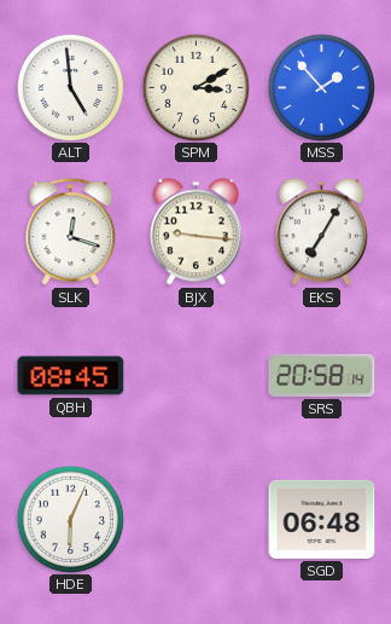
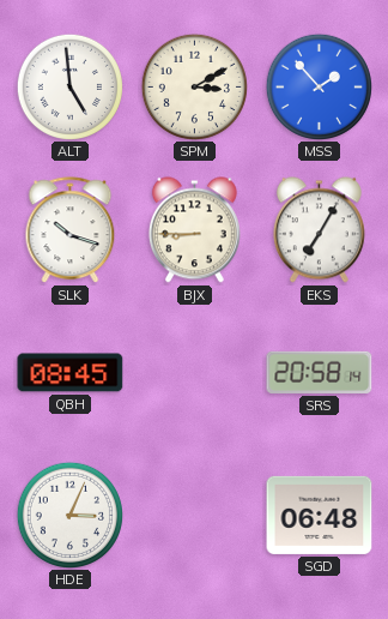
SLK: 12:18 -> 10:18 (71, 230)
BJX: 9:16 -> 8:45 (194, 230)
HDE: 6:04 -> 3:04 (69, 515)
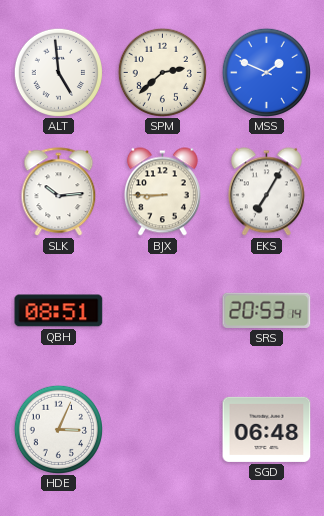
SPM: 3:10 -> 2:38 (162, 72)
MSS: 1:53 -> 1:49 (266, 72)
SLK: 10:18 -> 10:14 (59, 192)
QBH: 08:45 -> 08:51 (59, 311)
SRS: 20:58 -> 20:53 (267, 310)
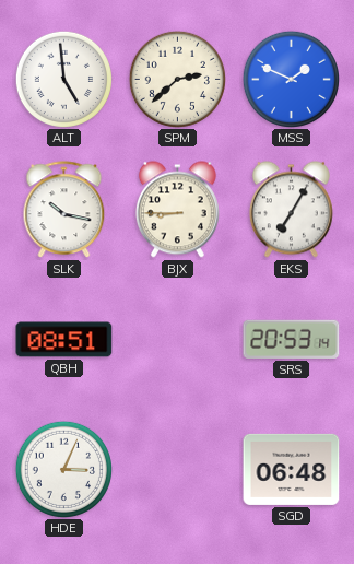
SLK: 10:14 -> 10:17 (64, 210)
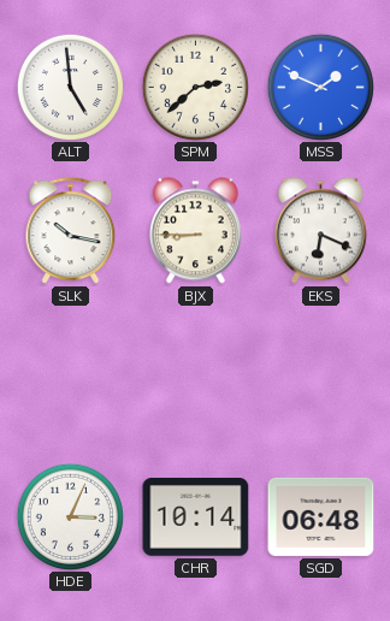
EKS: 7:05 -> 6:19 (320, 231)
QBH: 08:51 -> none (64, 340)
SRS: 20:53 -> none (292, 339)
CHR: none -> 10:14 (196, 517)
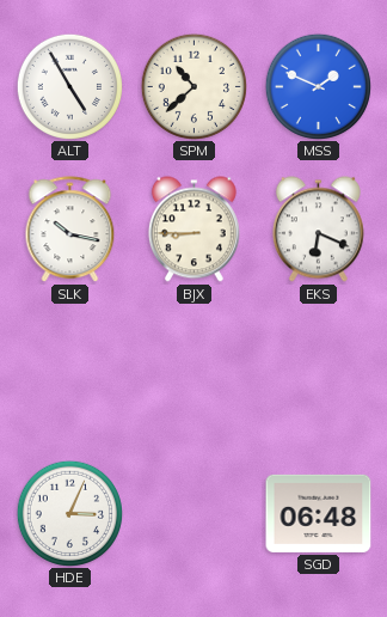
ALT: 4:59 -> 4:55 (69, 86)
SPM: 2:38 -> 10:38 (193, 86)
CHR: 10:14 -> none (196, 517)
